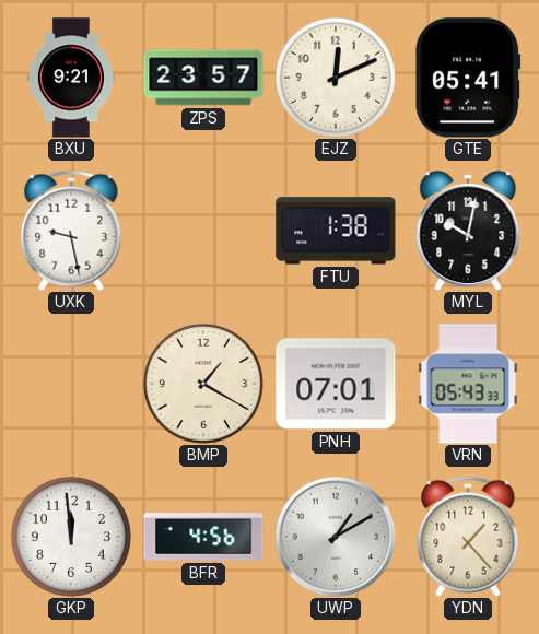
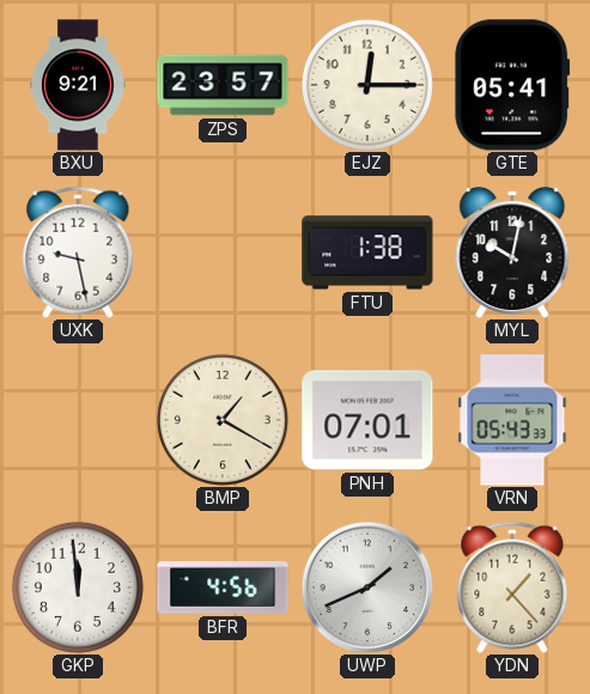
EJZ: 12:11 -> 12:15 (367, 85)
UWP: 1:10 -> 1:41 (367, 588)
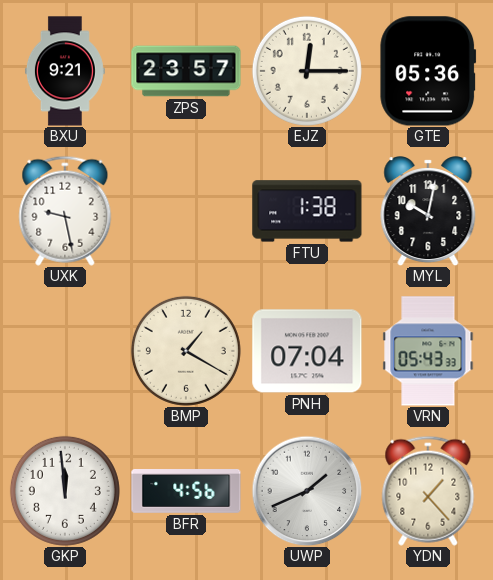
GTE: 05:41 -> 05:36 (428, 71)
PNH: 07:01 -> 07:04 (307, 351)
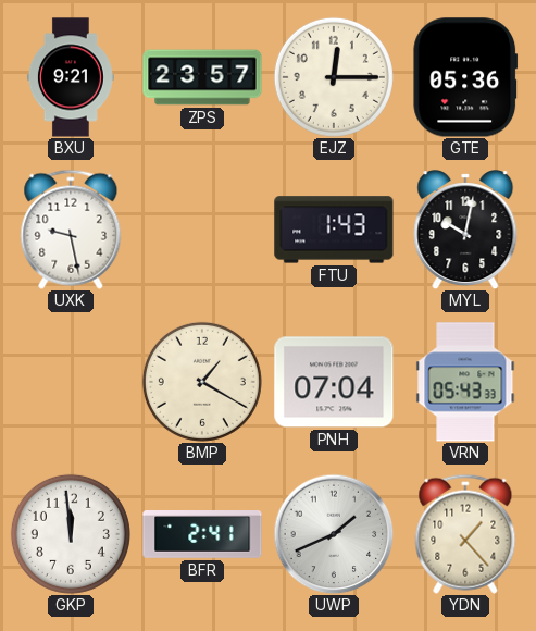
FTU: 1:38 -> 1:43 (334, 230)
BFR: 4:56 -> 2:41 (202, 535)
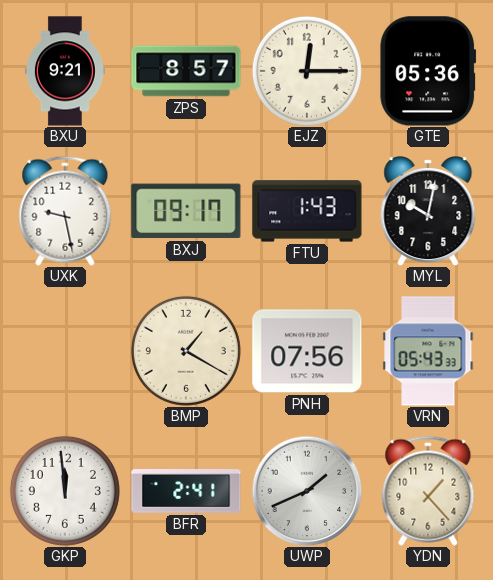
ZPS: 23:57 -> 8:57 (186, 71)
BXJ: none -> 09:17 (186, 211)
PNH: 07:04 -> 07:56 (307, 351)
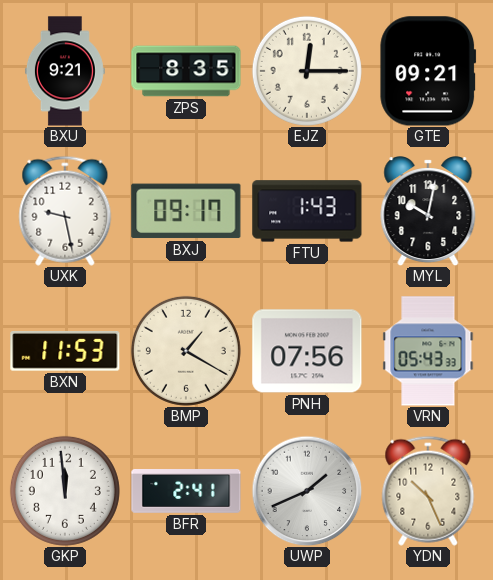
ZPS: 8:57 -> 8:35 (186, 71)
GTE: 05:36 -> 09:21 (428, 71)
BXN: none -> 11:53 (65, 352)
YDN: 1:23 -> 10:26 (428, 491)
